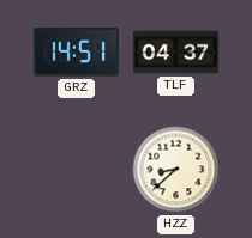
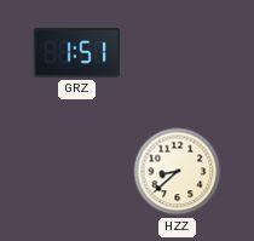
GRZ: 14:51 -> 1:51 (76, 53)
TLF: 04:37 -> none (176, 53)
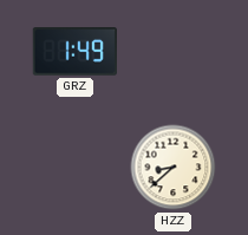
GRZ: 1:51 -> 1:49 (74, 52)
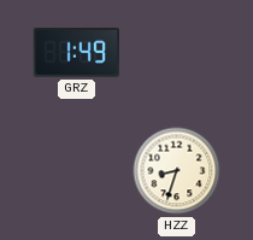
HZZ: 8:38 -> 8:33 (177, 171)
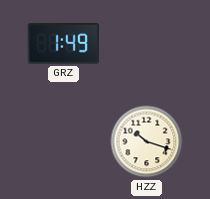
HZZ: 8:33 -> 10:18 (147, 142)
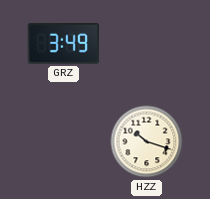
GRZ: 1:49 -> 3:49 (63, 44)
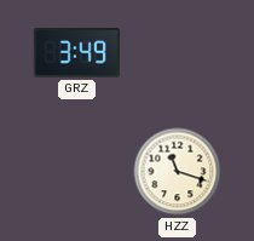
HZZ: 10:18 -> 11:18 (178, 172)
